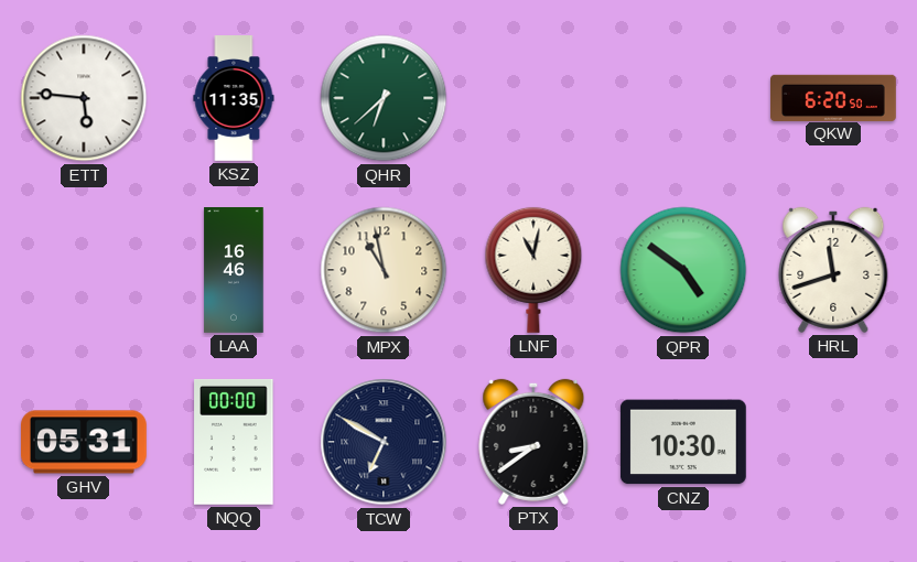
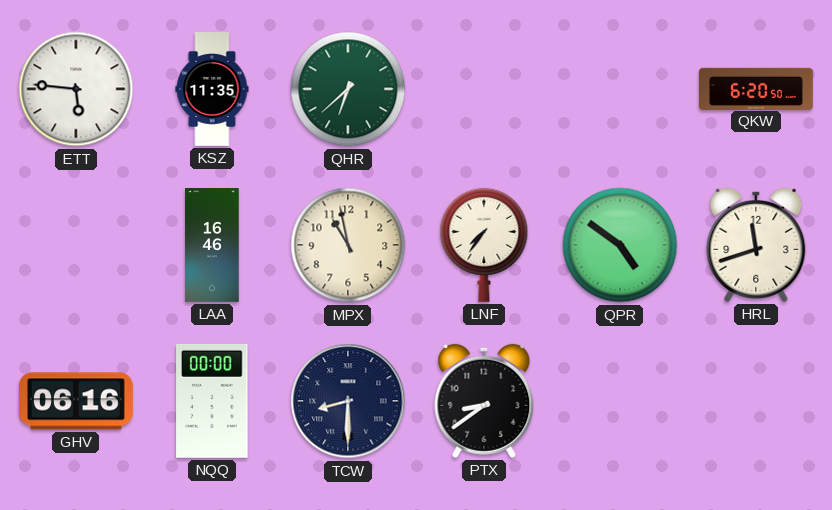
LNF: 11:02 -> 7:36 (484, 245)
GHV: 05:31 -> 06:16 (77, 401)
TCW: 6:50 -> 8:30 (348, 401)
CNZ: 10:30 -> none (683, 442)
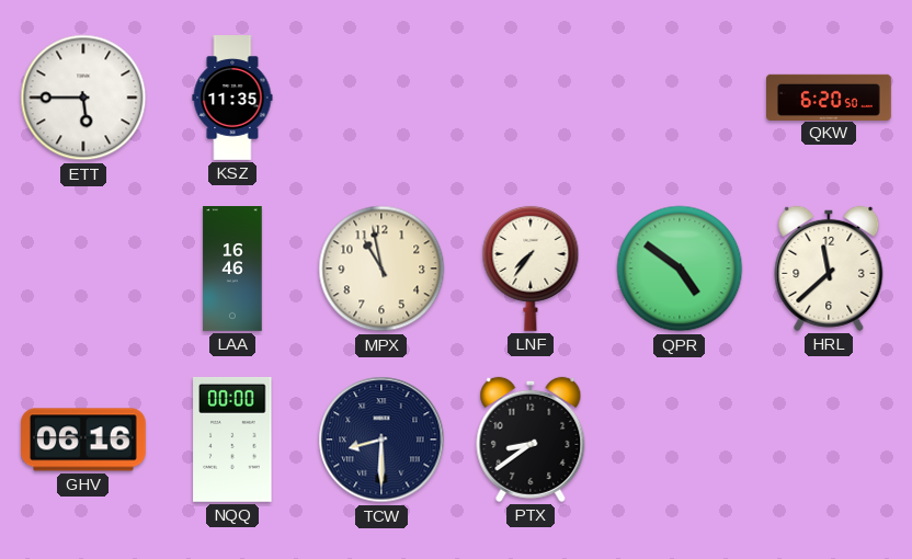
ETT: 5:46 -> 5:45 (83, 98)
QHR: 6:38 -> none (348, 89)
HRL: 11:42 -> 11:38 (829, 269)
